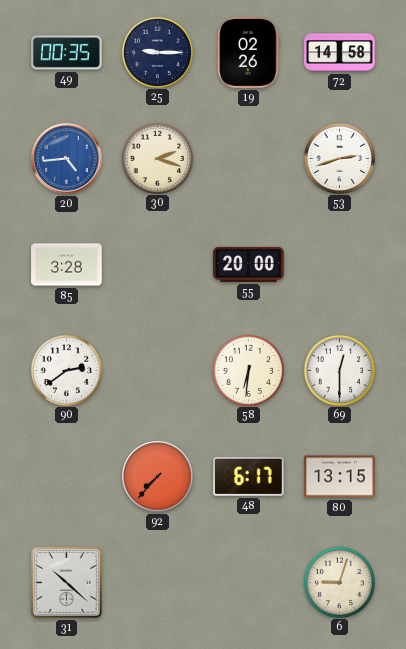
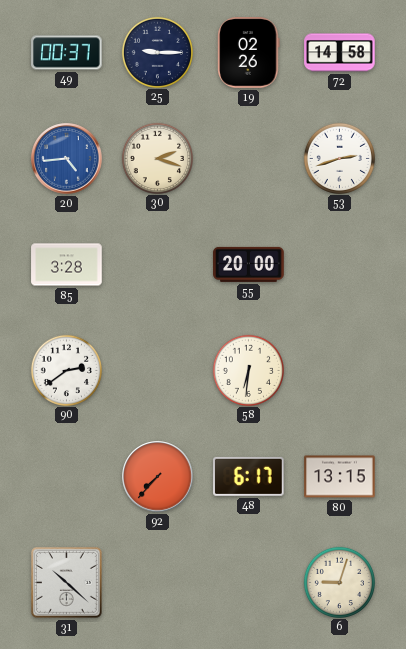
49: 00:35 -> 00:37 (67, 53)
69: 12:30 -> none (339, 370)
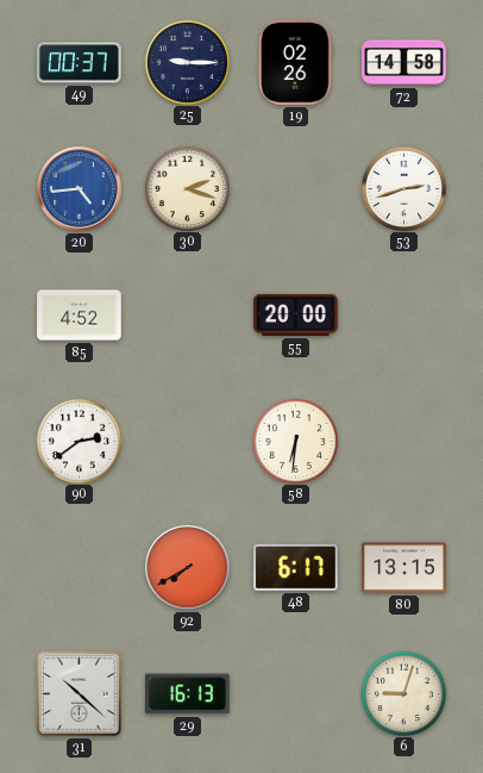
85: 3:28 -> 4:52 (80, 316)
92: 7:37 -> 7:40 (188, 568)
29: none -> 16:13 (188, 694)
